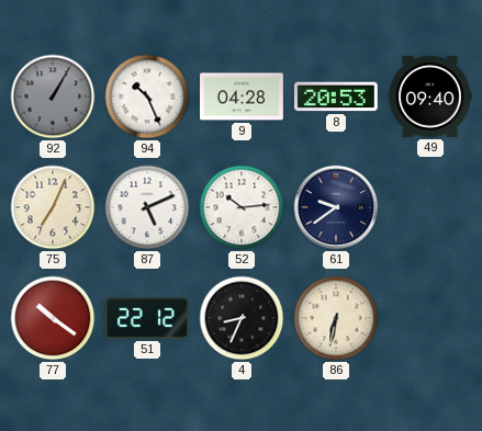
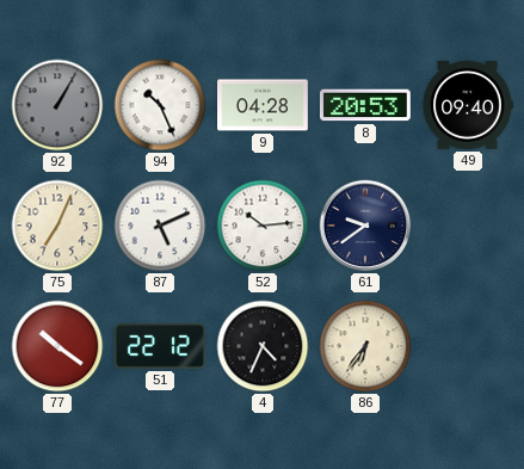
4: 8:34 -> 4:34 (263, 346)
86: 6:32 -> 6:36 (365, 346)
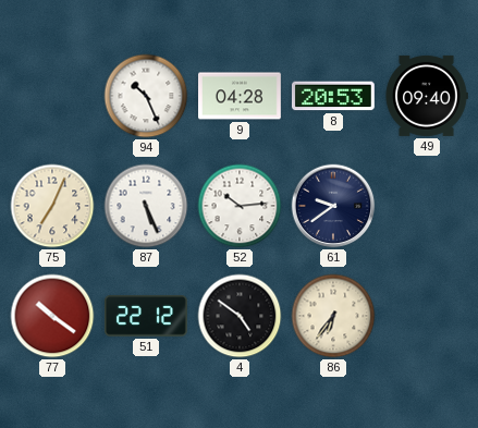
92: 1:05 -> none (57, 105)
87: 5:11 -> 5:26 (146, 206)
4: 4:34 -> 4:51 (240, 316)
